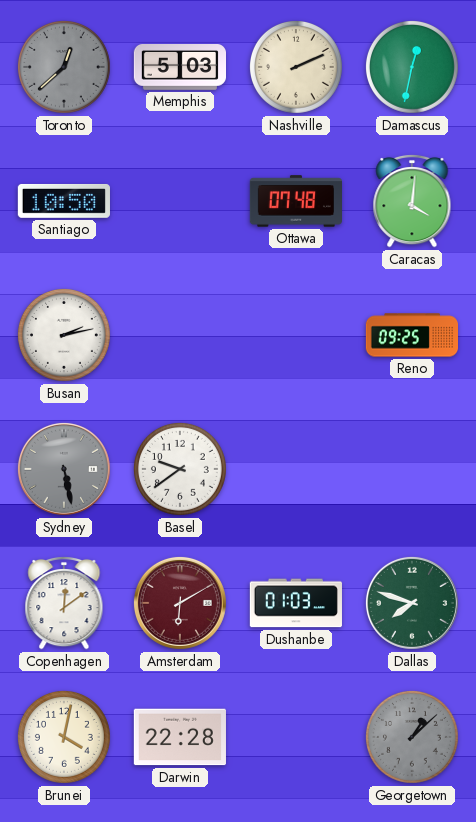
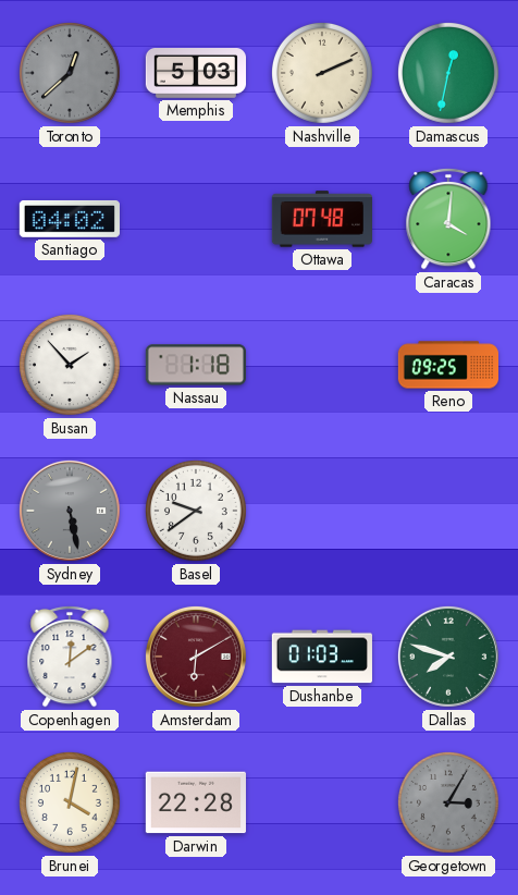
Santiago: 10:50 -> 04:02 (70, 219)
Busan: 2:13 -> 1:53 (70, 365)
Nassau: none -> 1:18 (196, 365)
Georgetown: 1:08 -> 3:05 (448, 802)
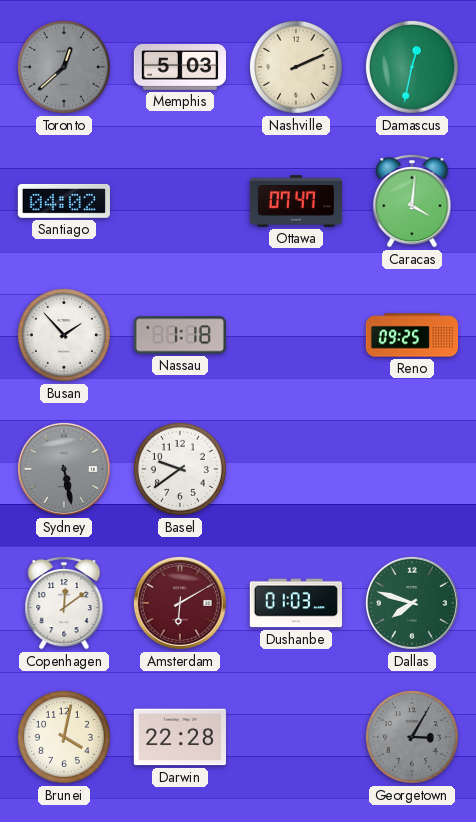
Ottawa: 07:48 -> 07:47 (295, 201)
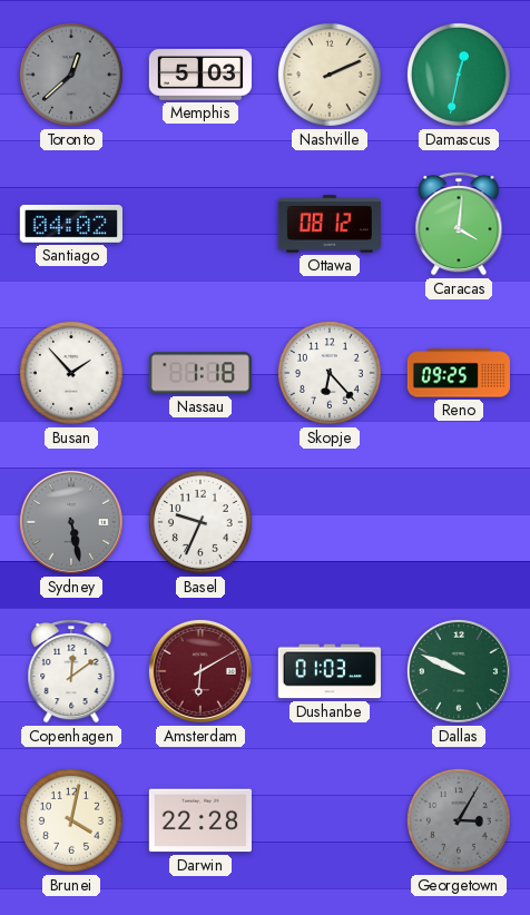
Ottawa: 07:47 -> 08:12 (328, 224)
Skopje: none -> 6:23 (330, 373)
Basel: 9:39 -> 9:34 (200, 522)
Dallas: 7:48 -> 9:49 (459, 671)
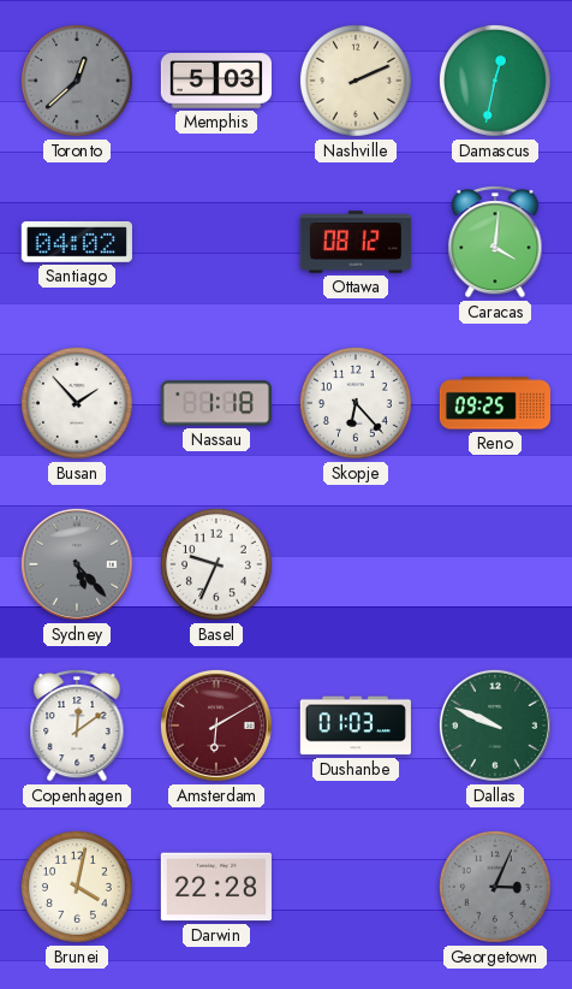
Sydney: 5:28 -> 5:23 (77, 564)
Georgetown: 3:05 -> 3:04 (495, 887)
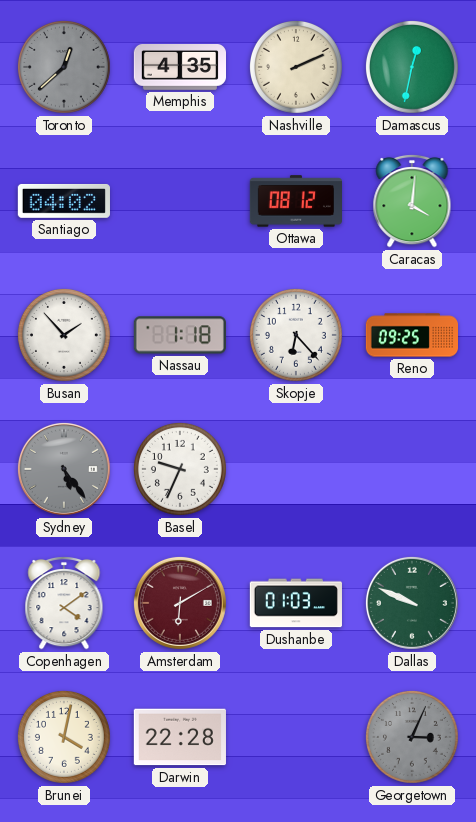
Memphis: 5:03 -> 4:35 (179, 68)
Sydney: 5:23 -> 5:24 (64, 469)
Copenhagen: 12:09 -> 4:09 (64, 603)
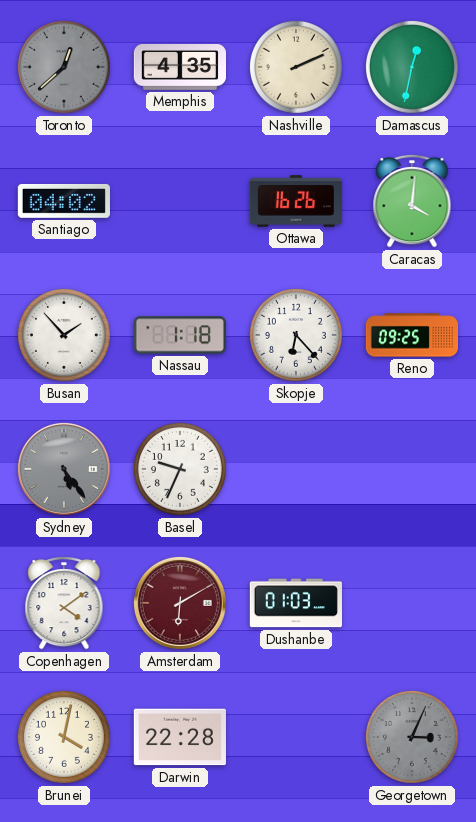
Ottawa: 08:12 -> 16:26 (295, 201)
Dallas: 9:49 -> none (412, 603)
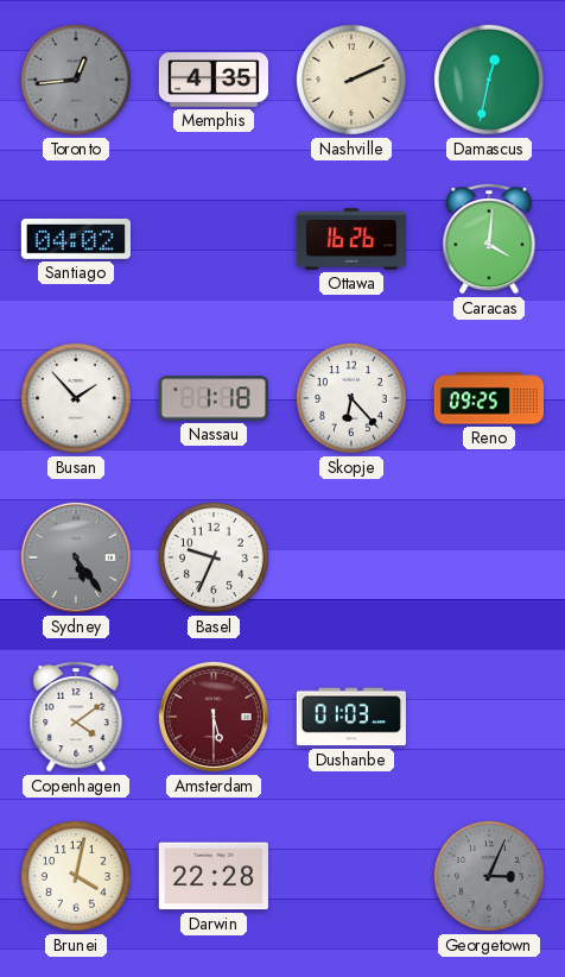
Toronto: 12:38 -> 12:44 (76, 80)
Amsterdam: 6:10 -> 5:30 (214, 717)
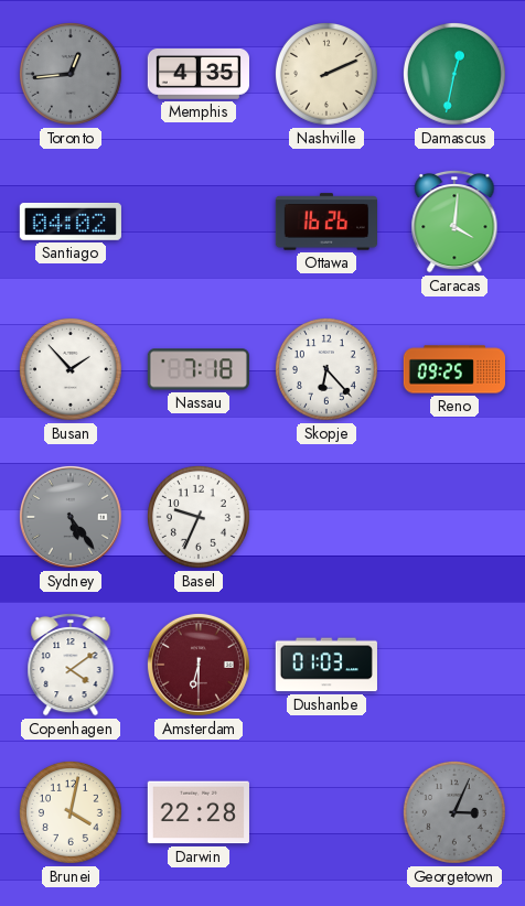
Nassau: 1:18 -> 7:18 (199, 369)
Amsterdam: 5:30 -> 6:30 (199, 665)
